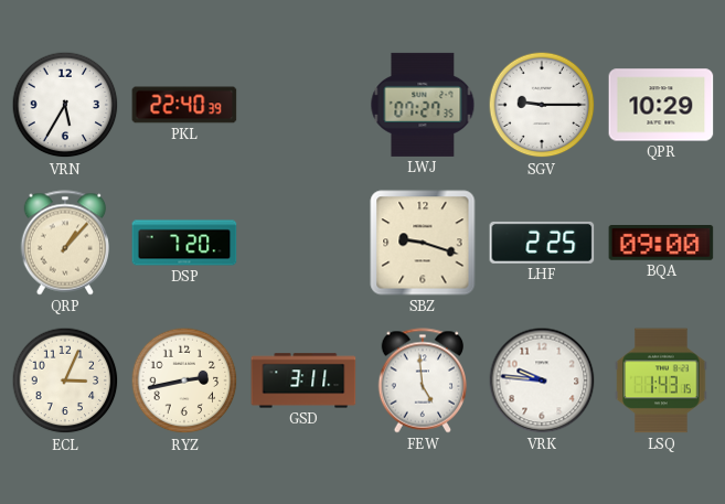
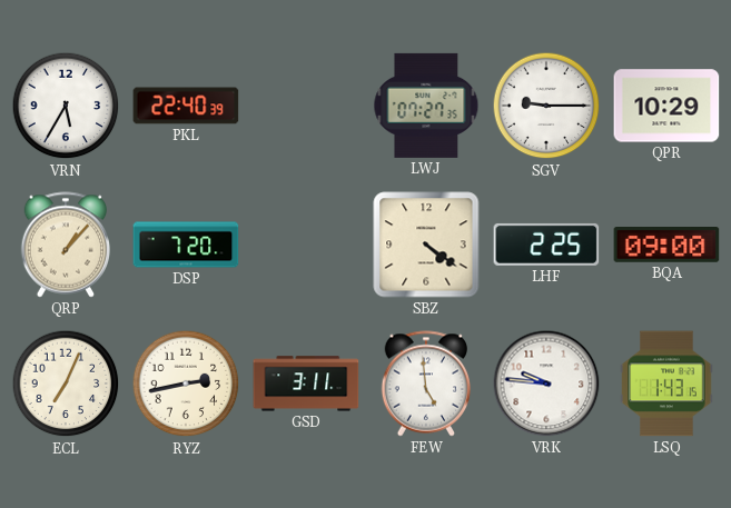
SBZ: 9:18 -> 4:21 (426, 245)
ECL: 3:04 -> 7:04 (66, 384)
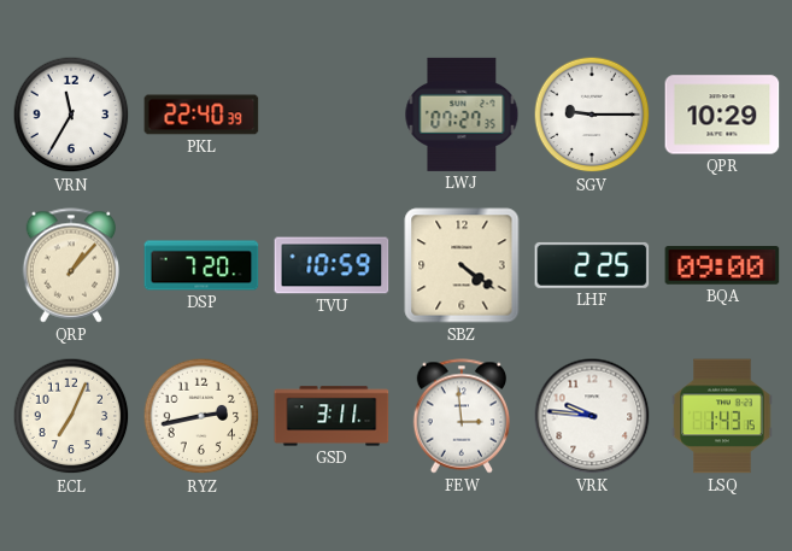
VRN: 5:35 -> 11:35 (71, 115)
TVU: none -> 10:59 (332, 265)
FEW: 4:59 -> 2:59 (462, 416)
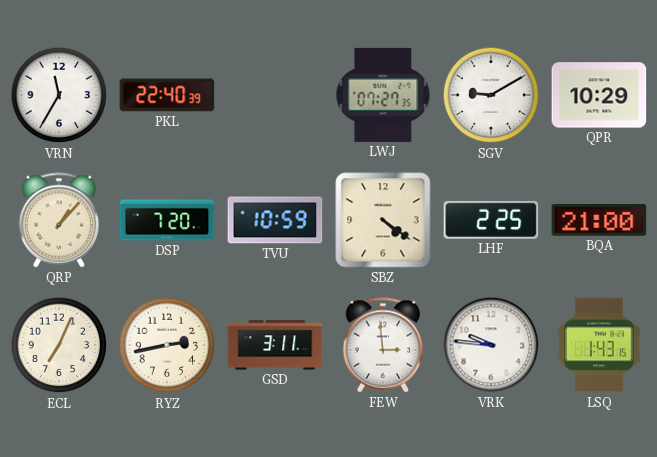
SGV: 9:15 -> 9:10 (491, 95)
BQA: 09:00 -> 21:00 (599, 221)
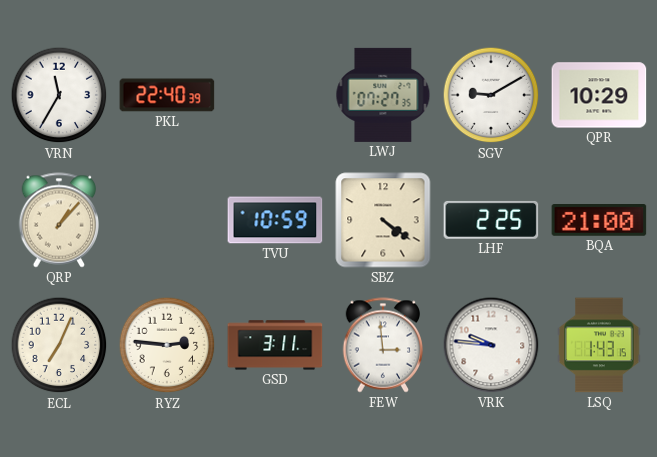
DSP: 7:20 -> none (167, 220)
RYZ: 2:43 -> 2:46 (167, 345)
